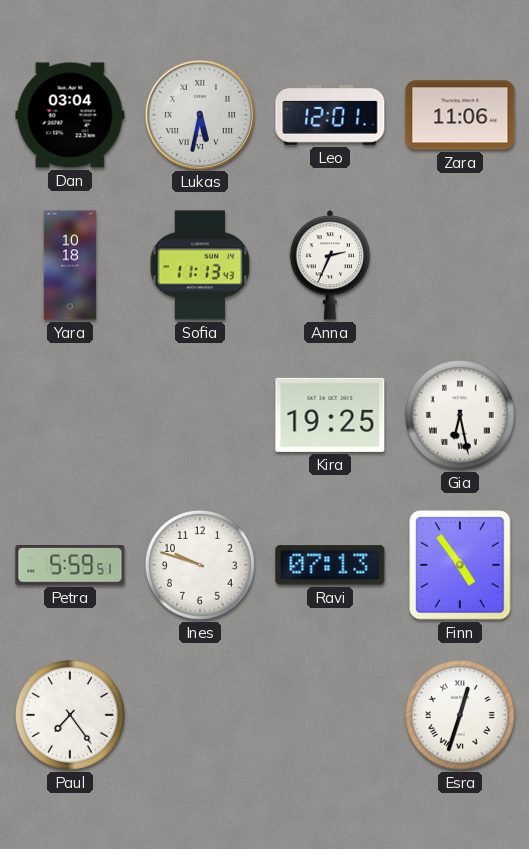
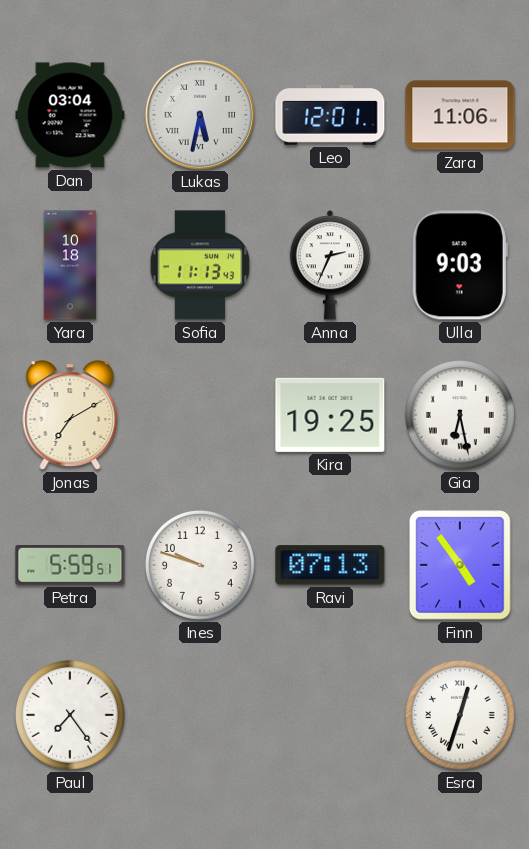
Ulla: none -> 9:03 (460, 265)
Jonas: none -> 7:10 (70, 415)
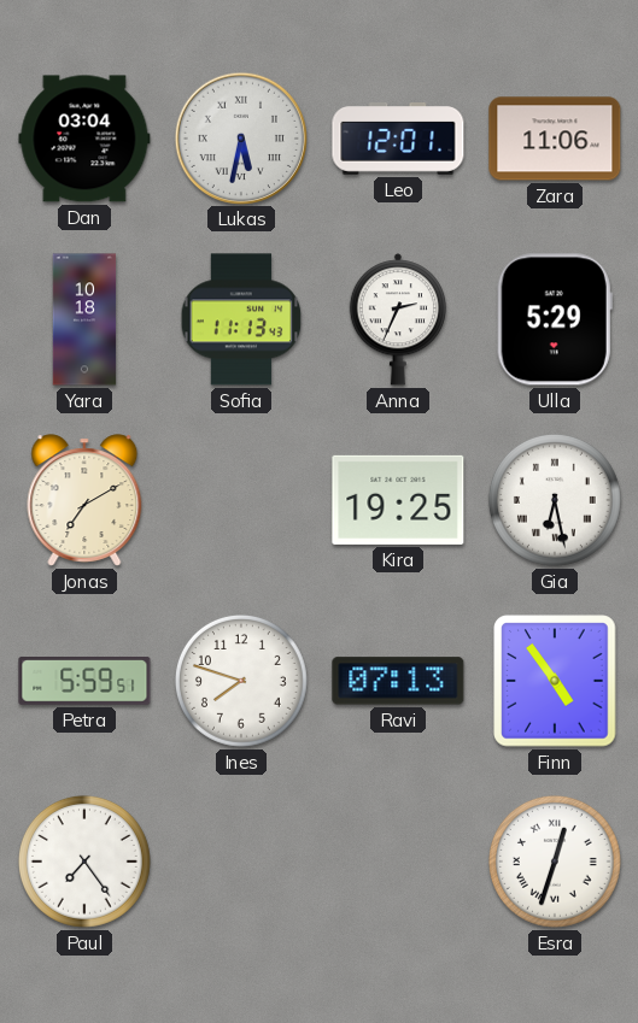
Ulla: 9:03 -> 5:29 (555, 319)
Ines: 9:48 -> 7:48 (241, 681)
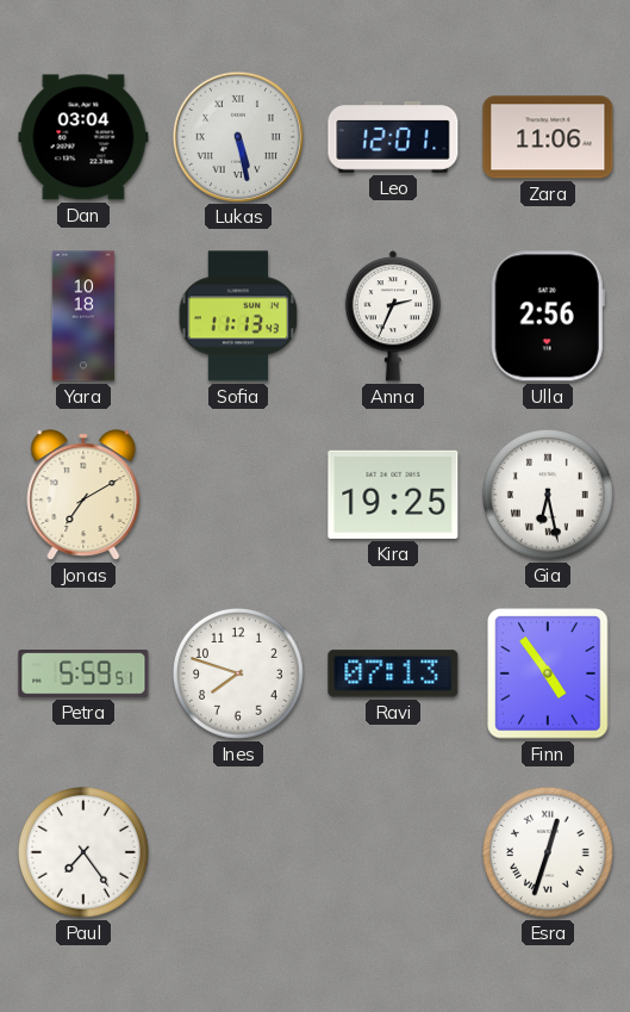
Lukas: 5:32 -> 5:28 (237, 136)
Ulla: 5:29 -> 2:56 (548, 316)
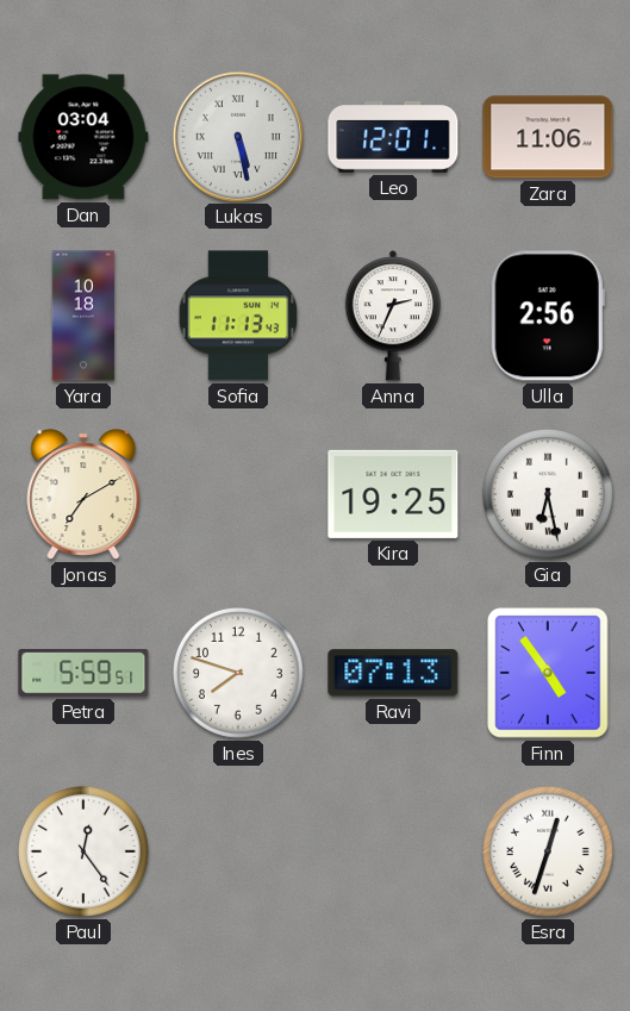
Paul: 7:24 -> 12:24 (83, 851)
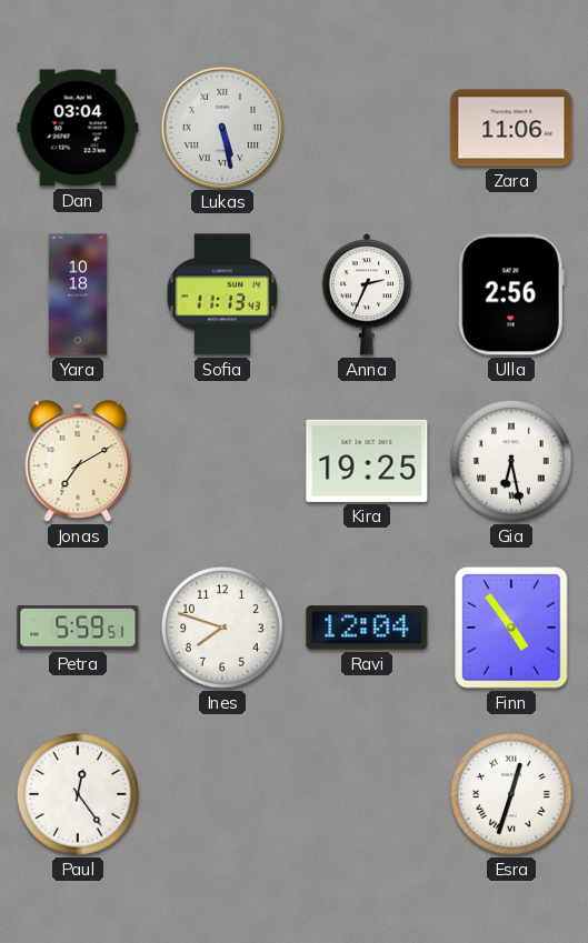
Leo: 12:01 -> none (393, 138)
Ravi: 07:13 -> 12:04 (367, 628)
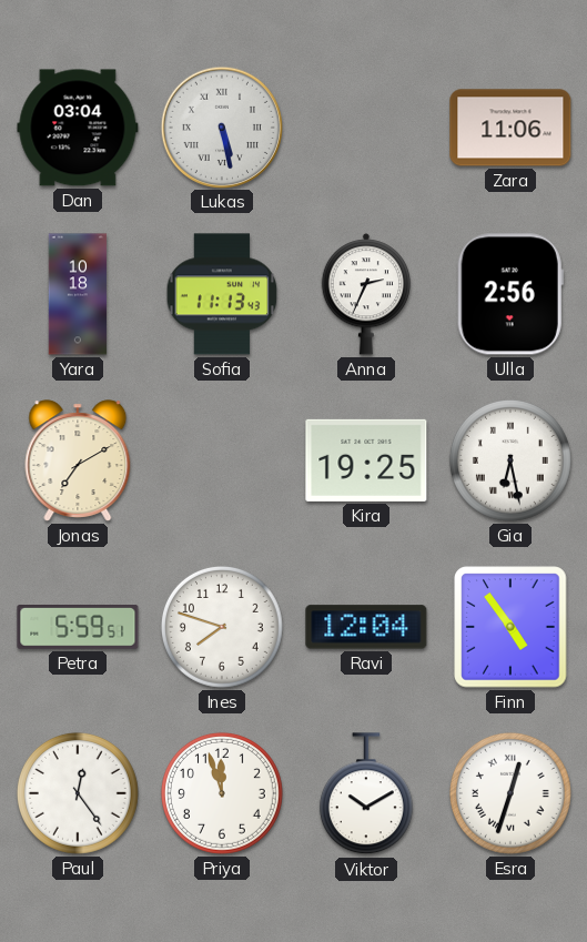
Priya: none -> 11:57 (222, 793)
Viktor: none -> 10:10 (366, 794)
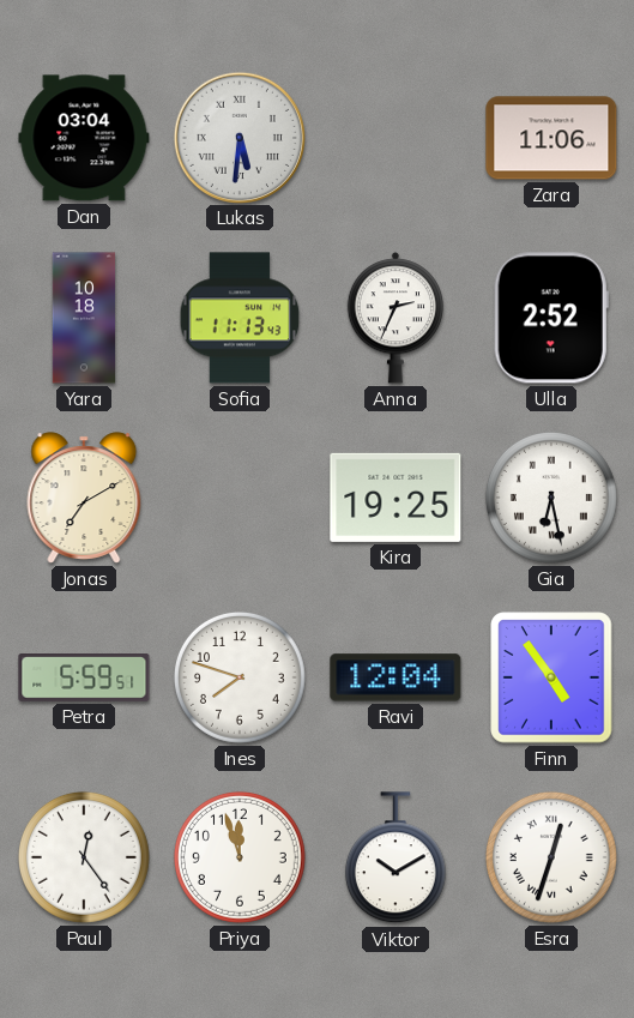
Lukas: 5:28 -> 5:31 (238, 137)
Ulla: 2:56 -> 2:52 (551, 318)
